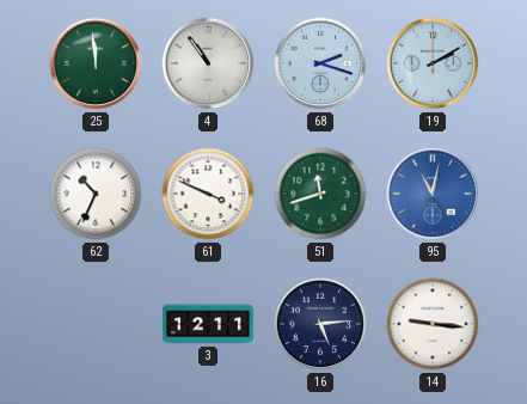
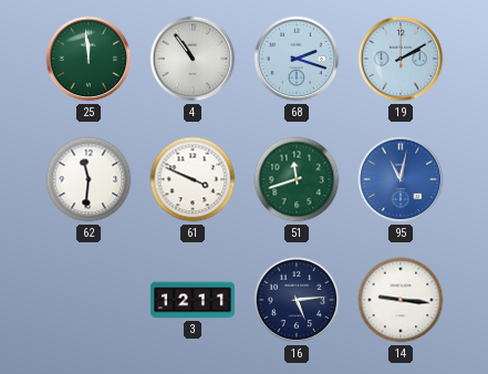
62: 10:34 -> 11:31 (89, 179)
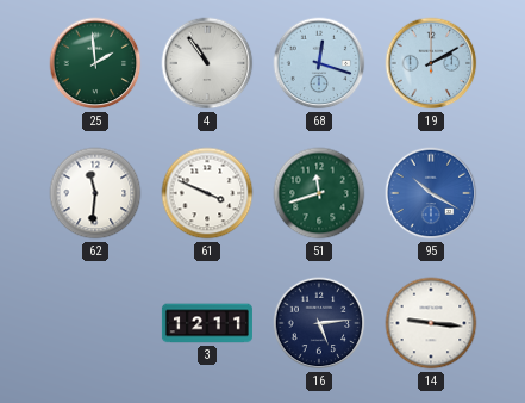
25: 11:59 -> 1:59 (95, 63)
68: 2:18 -> 12:18 (319, 63)
95: 11:02 -> 10:20 (431, 193)
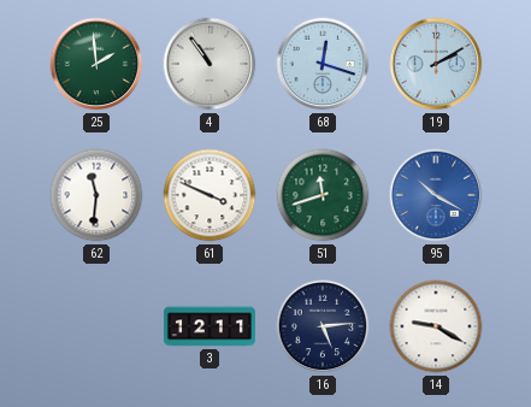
14: 9:16 -> 9:20 (436, 326)
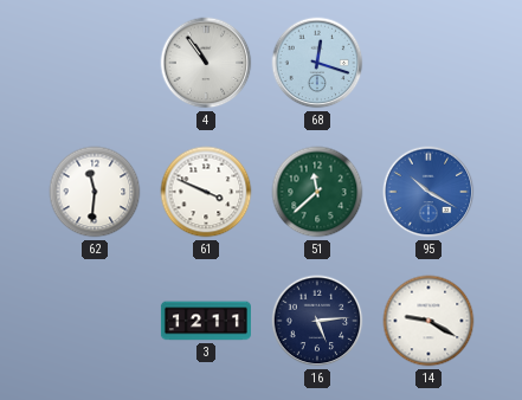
25: 1:59 -> none (96, 64)
19: 2:10 -> none (436, 64)
51: 11:42 -> 11:38 (317, 192)
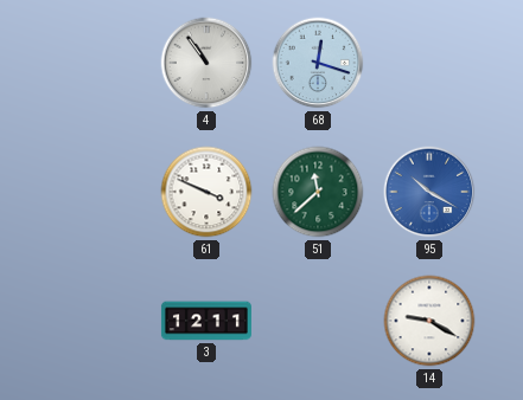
62: 11:31 -> none (95, 192)
16: 5:14 -> none (317, 321)
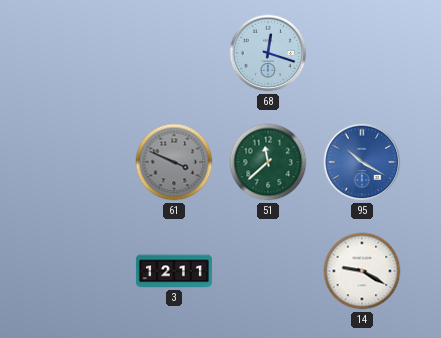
4: 10:54 -> none (206, 63)
61 dial: white -> grey (174, 162)
